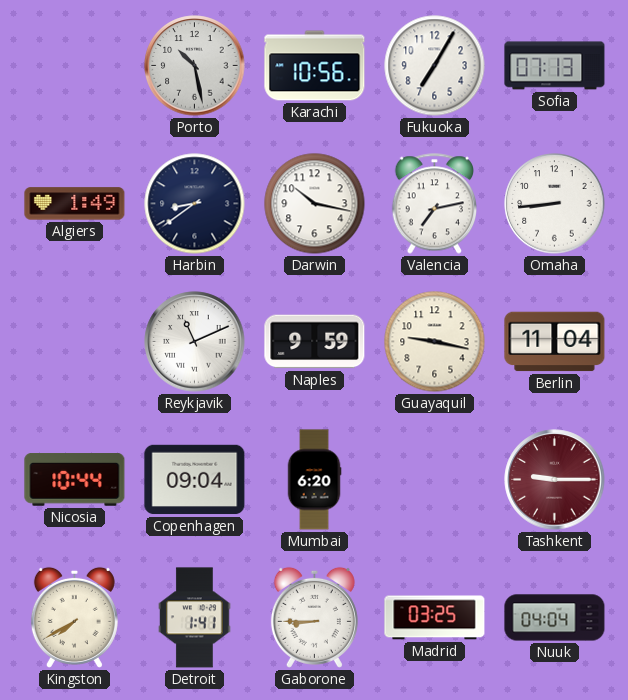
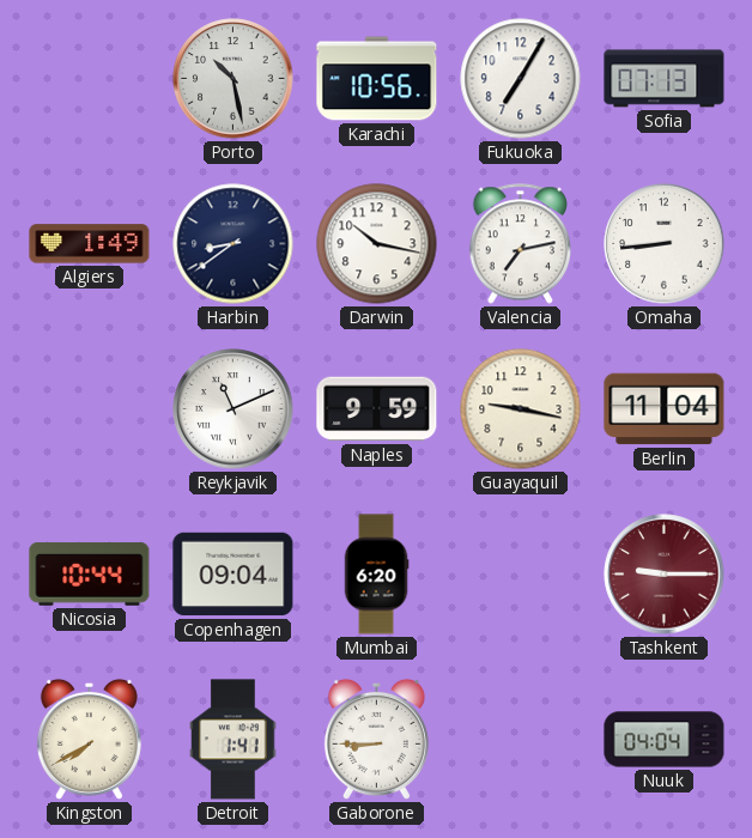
Madrid: 03:25 -> none (435, 618)
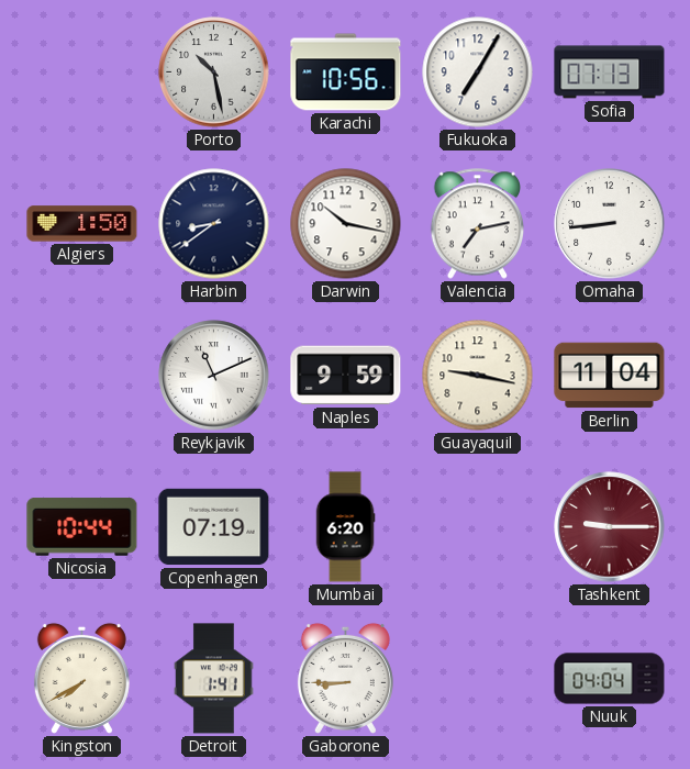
Algiers: 1:49 -> 1:50 (82, 224)
Copenhagen: 09:04 -> 07:19 (214, 527)
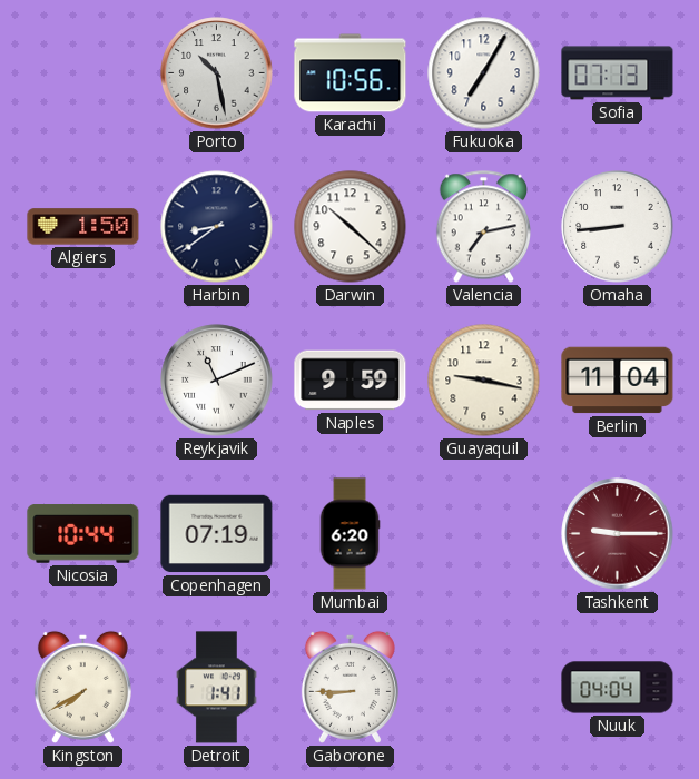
Darwin: 10:17 -> 10:22 (351, 227)
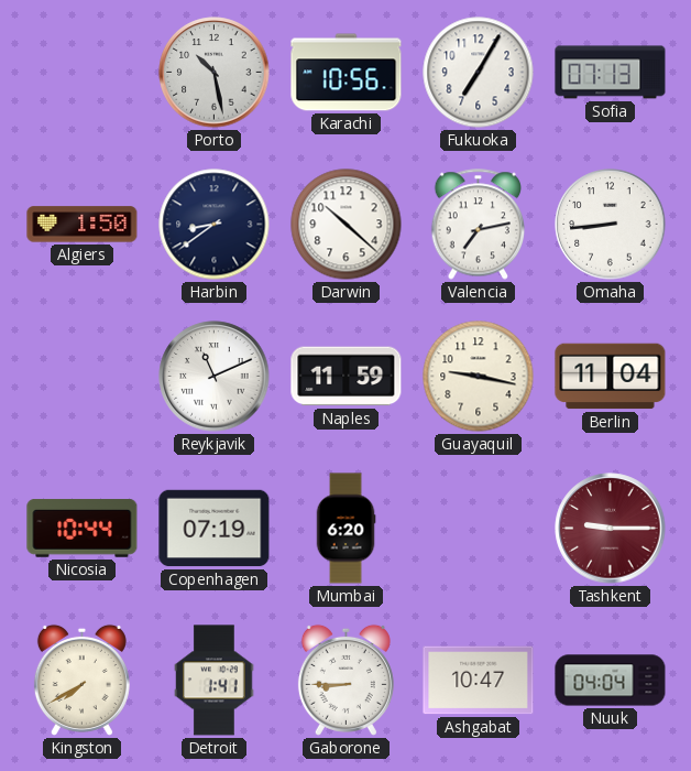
Naples: 9:59 -> 11:59 (347, 377)
Ashgabat: none -> 10:47 (479, 681)
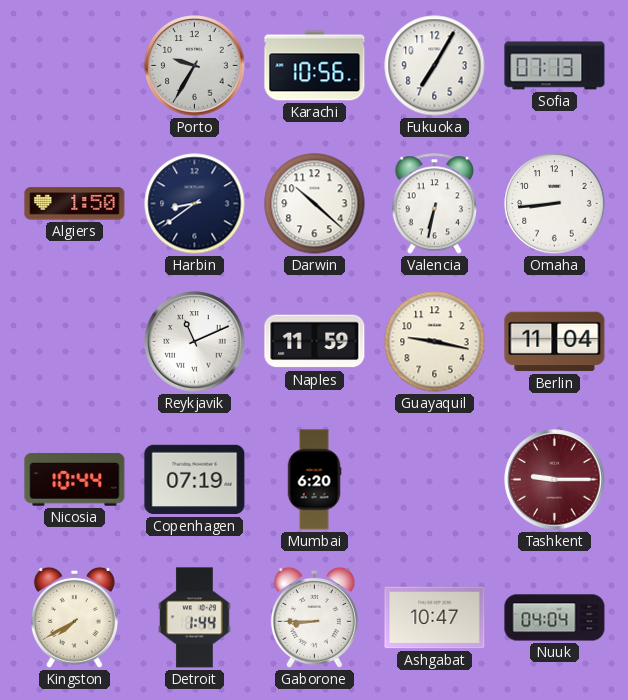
Porto: 10:28 -> 9:35 (195, 66)
Valencia: 7:13 -> 6:32 (435, 204)
Detroit: 1:41 -> 1:44 (195, 618)
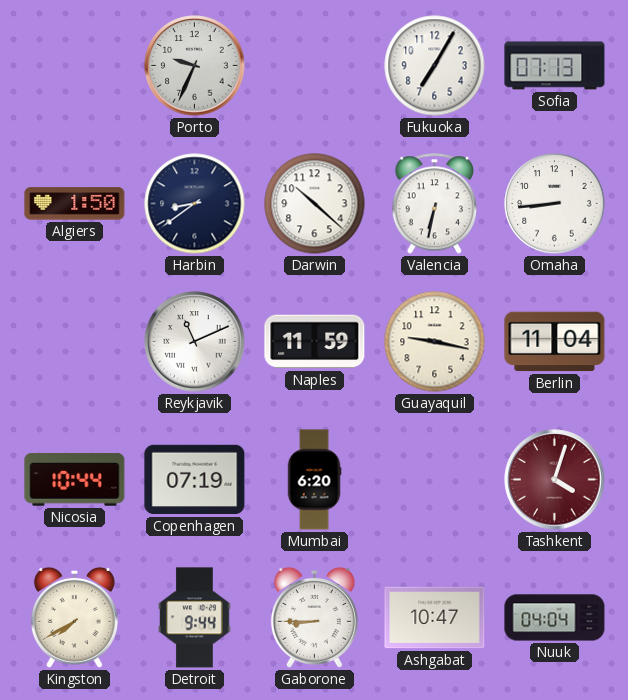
Porto: 9:35 -> 9:34 (195, 66)
Karachi: 10:56 -> none (315, 66)
Tashkent: 9:15 -> 4:03 (555, 480)
Detroit: 1:44 -> 9:44 (195, 618)
